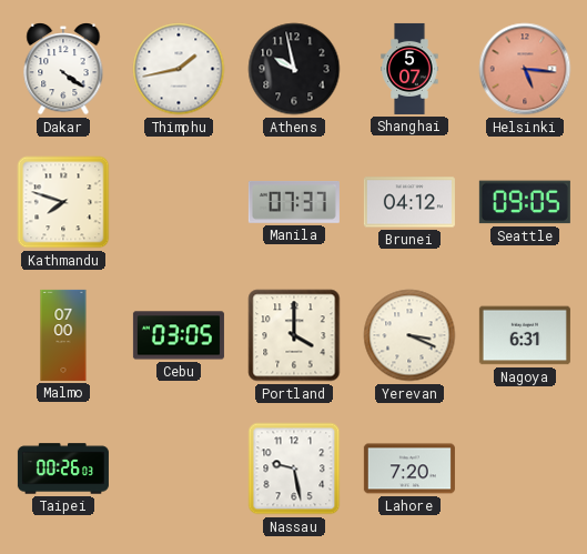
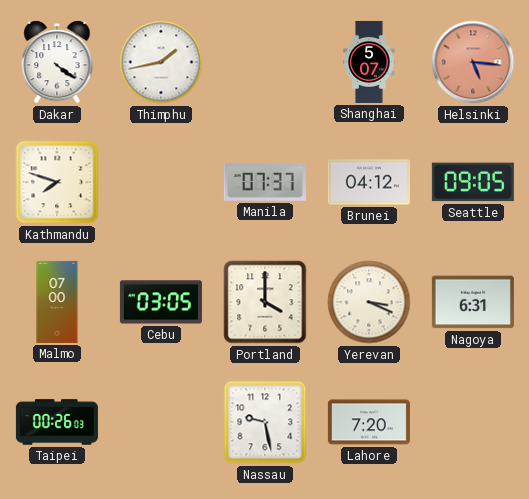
Athens: 9:58 -> none (294, 69)
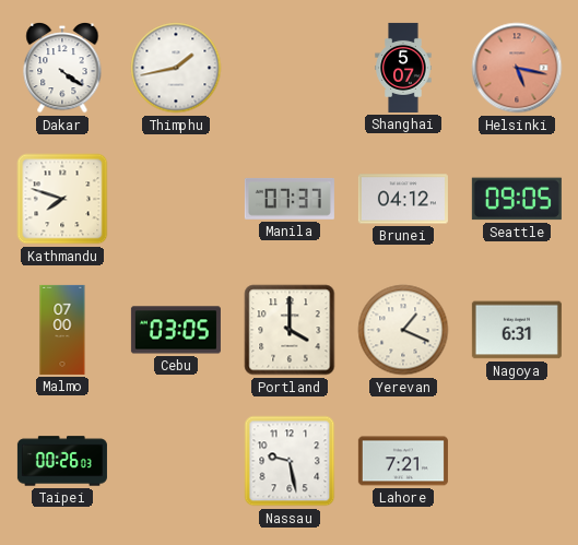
Helsinki: 5:16 -> 5:17 (517, 68)
Yerevan: 3:19 -> 1:19 (403, 330)
Lahore: 7:20 -> 7:21 (403, 461)
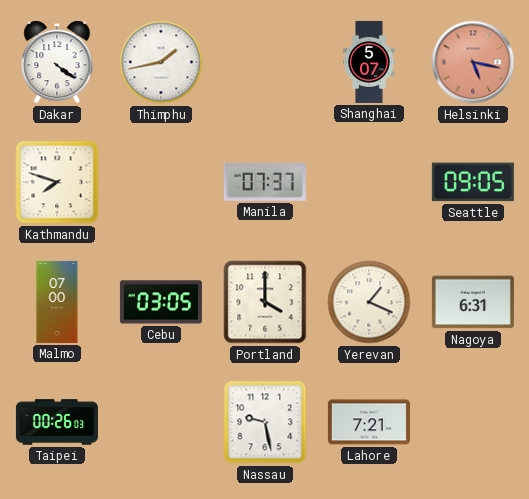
Brunei: 04:12 -> none (403, 199)
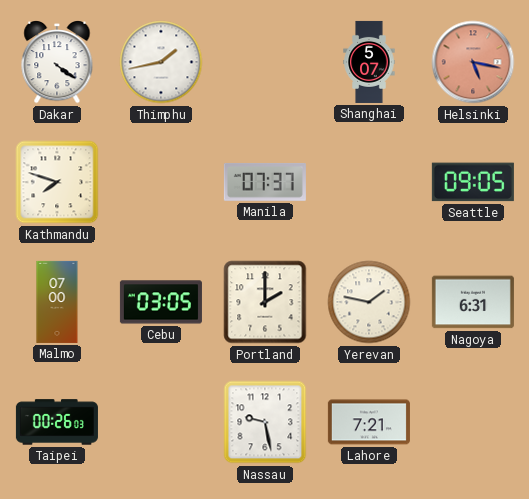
Portland: 4:00 -> 2:00 (265, 302)
Yerevan: 1:19 -> 1:47 (369, 302)
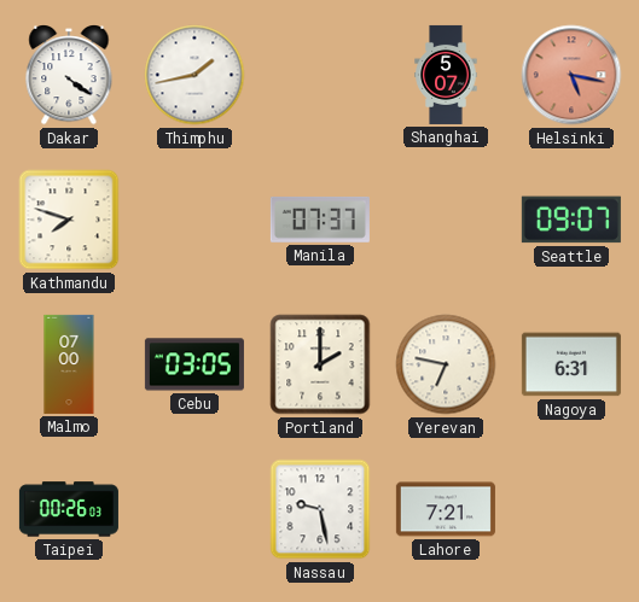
Seattle: 09:05 -> 09:07 (571, 220)
Yerevan: 1:47 -> 6:47 (446, 364)
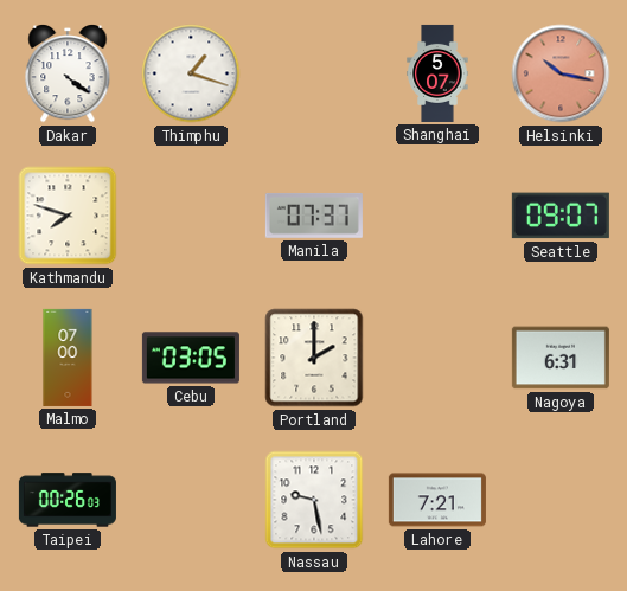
Thimphu: 1:43 -> 1:18 (191, 73)
Helsinki: 5:17 -> 10:17 (561, 73)
Yerevan: 6:47 -> none (446, 364)
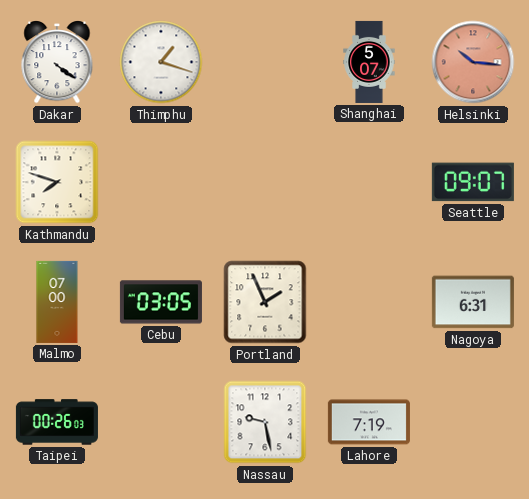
Helsinki: 10:17 -> 10:16 (473, 62)
Manila: 07:37 -> none (314, 216)
Portland: 2:00 -> 1:56 (265, 302)
Lahore: 7:21 -> 7:19 (369, 422)
